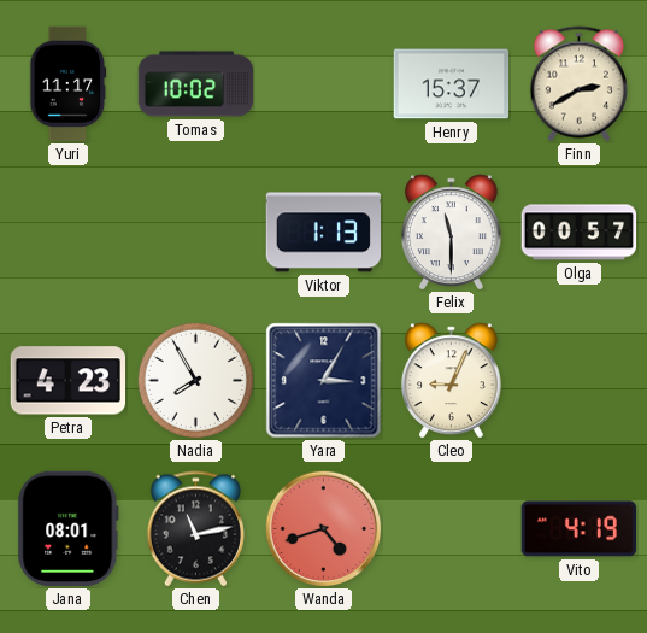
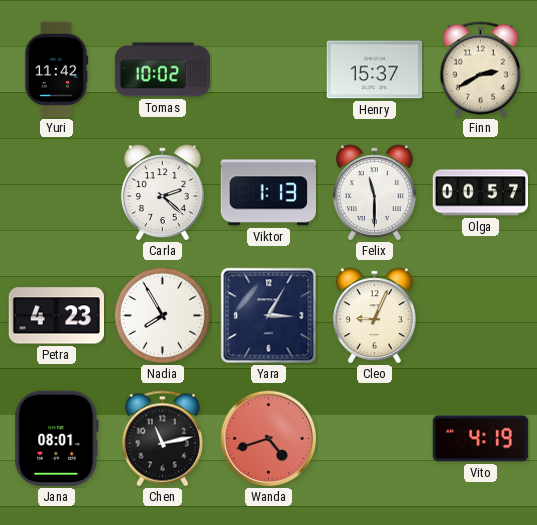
Yuri: 11:17 -> 11:42 (57, 70)
Carla: none -> 2:22 (162, 192)
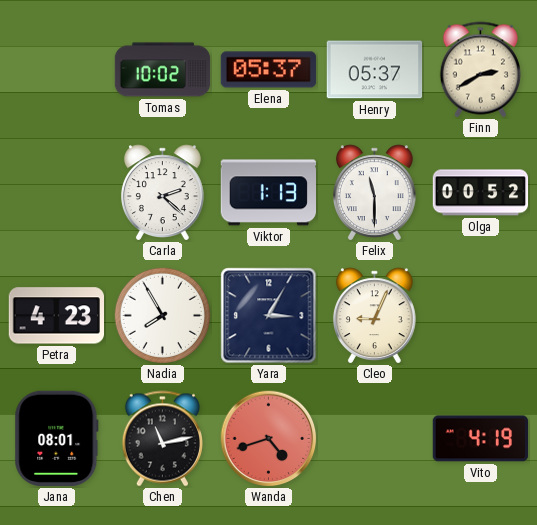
Yuri: 11:42 -> none (57, 70)
Elena: none -> 05:37 (269, 70)
Henry: 15:37 -> 05:37 (375, 70)
Olga: 00:57 -> 00:52 (481, 193)
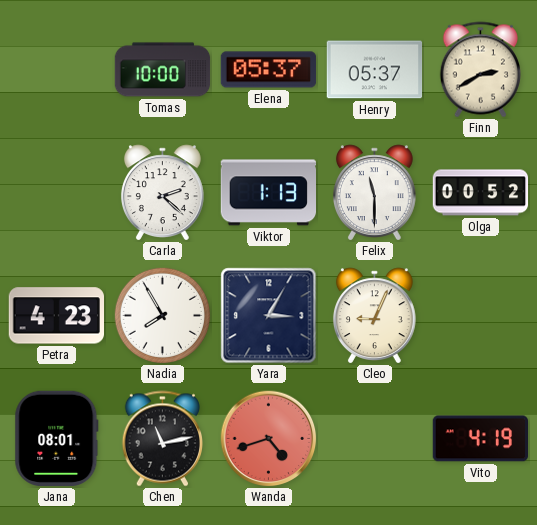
Tomas: 10:02 -> 10:00 (163, 70)
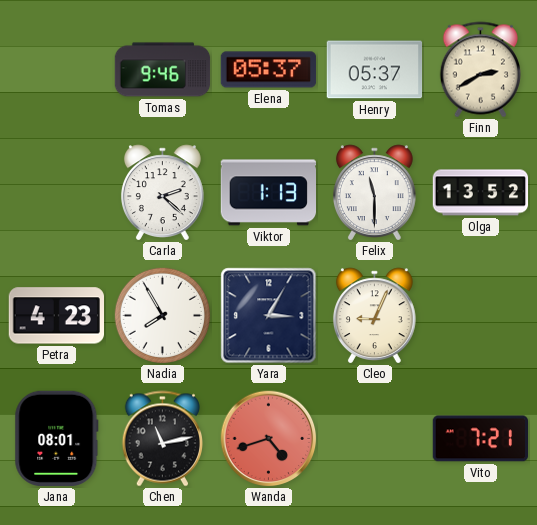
Tomas: 10:00 -> 9:46 (163, 70)
Olga: 00:52 -> 13:52 (481, 193)
Vito: 4:19 -> 7:21 (481, 439)
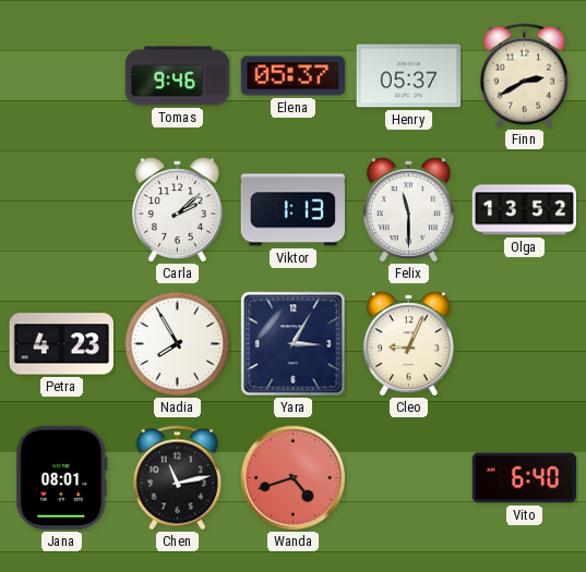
Carla: 2:22 -> 2:08 (177, 209)
Vito: 7:21 -> 6:40 (525, 478)
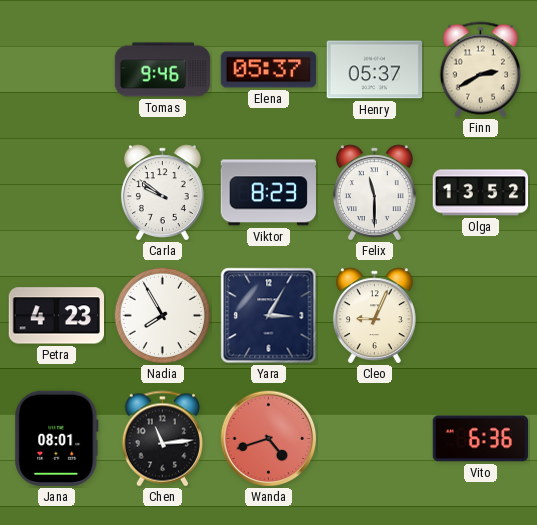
Carla: 2:08 -> 9:51 (162, 192)
Viktor: 1:13 -> 8:23 (268, 193)
Chen: 11:13 -> 11:14 (162, 439)
Vito: 6:40 -> 6:36 (481, 439)
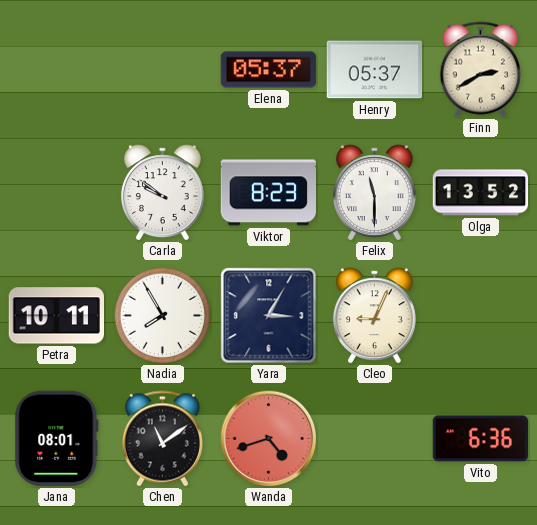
Tomas: 9:46 -> none (163, 70)
Petra: 4:23 -> 10:11 (56, 316)
Chen: 11:14 -> 11:09 (162, 439)
